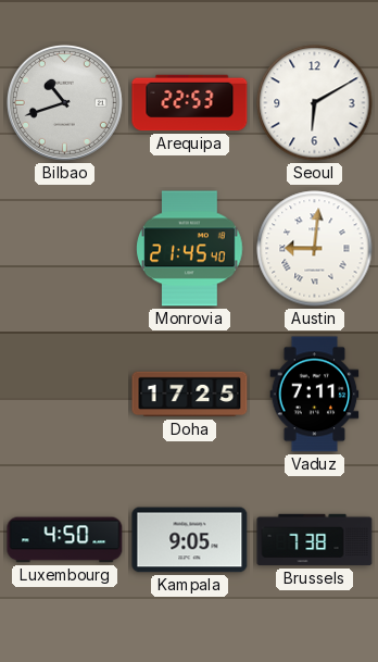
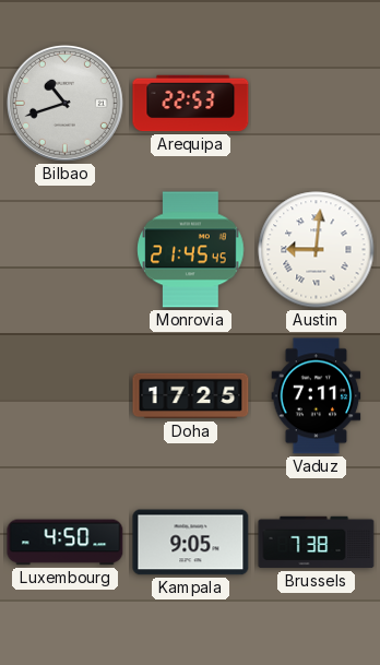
Seoul: 6:10 -> none (315, 103)
Monrovia: 21:45:40 -> 21:45:45 (191, 250)
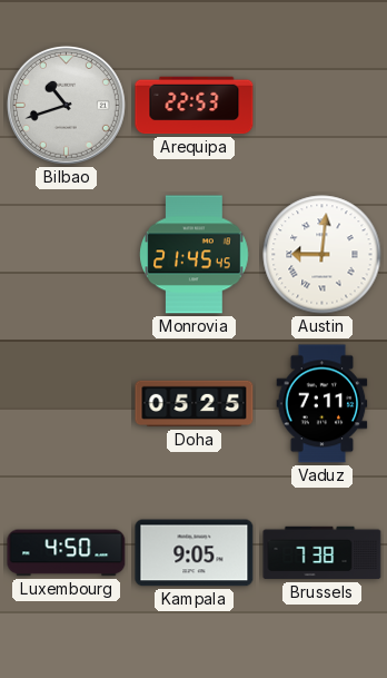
Doha: 17:25 -> 05:25 (195, 404)
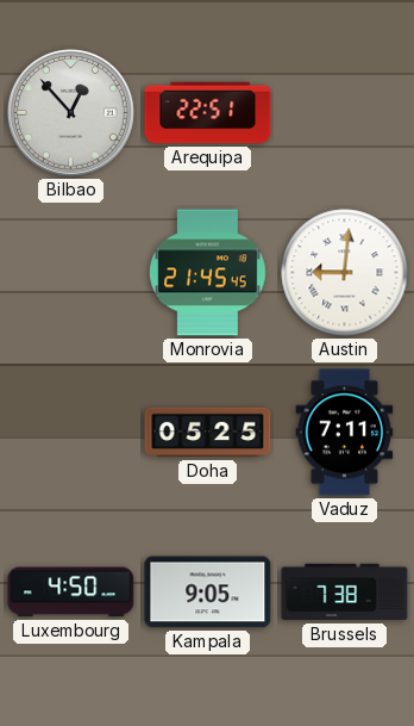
Bilbao: 10:42 -> 12:53 (70, 112)
Arequipa: 22:53 -> 22:51 (208, 113)
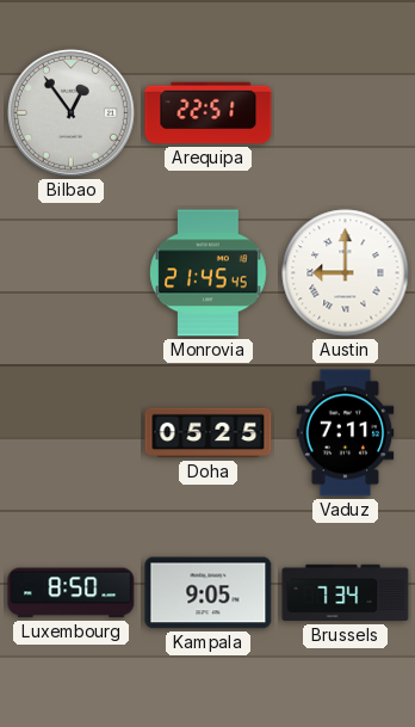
Bilbao: 12:53 -> 12:54 (70, 112)
Austin: 9:01 -> 9:00 (346, 273)
Luxembourg: 4:50 -> 8:50 (72, 593)
Brussels: 7:38 -> 7:34 (346, 593)
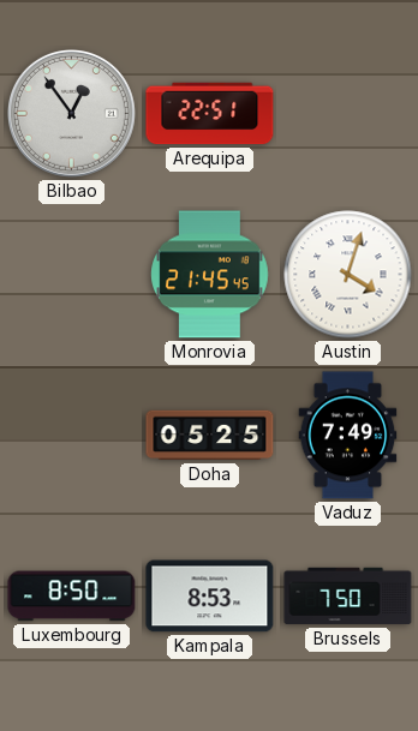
Austin: 9:00 -> 4:03 (348, 275)
Vaduz: 7:11 -> 7:49 (348, 436)
Kampala: 9:05 -> 8:53 (210, 597)
Brussels: 7:34 -> 7:50 (348, 597)
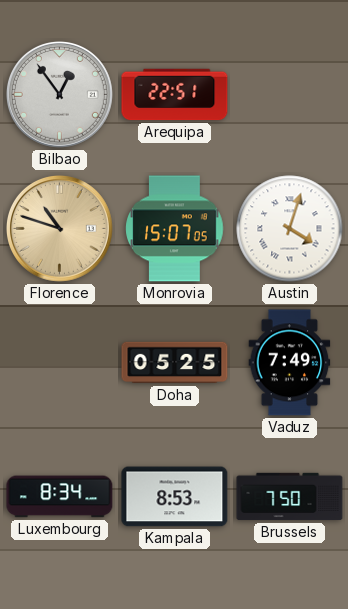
Florence: none -> 10:48 (59, 228)
Monrovia: 21:45 -> 15:07 (175, 229)
Luxembourg: 8:50 -> 8:34 (60, 497)
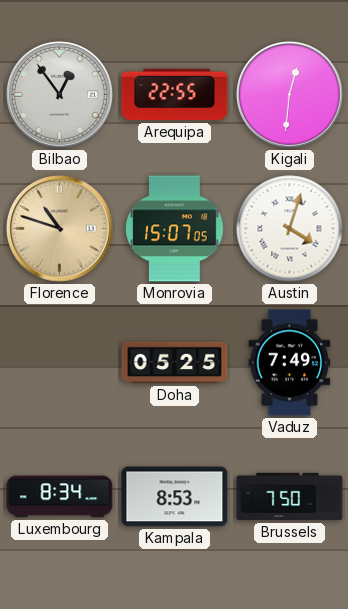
Arequipa: 22:51 -> 22:55 (175, 95)
Kigali: none -> 12:31 (289, 94)
